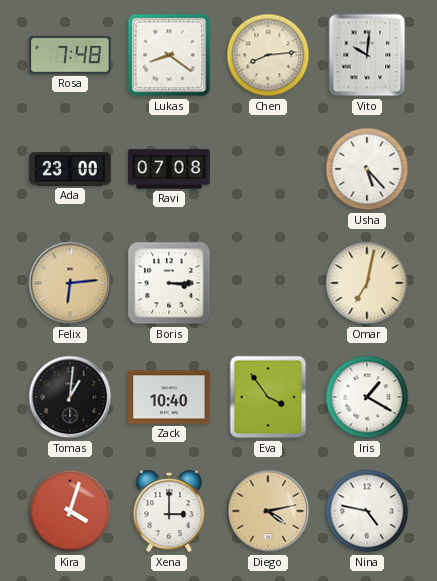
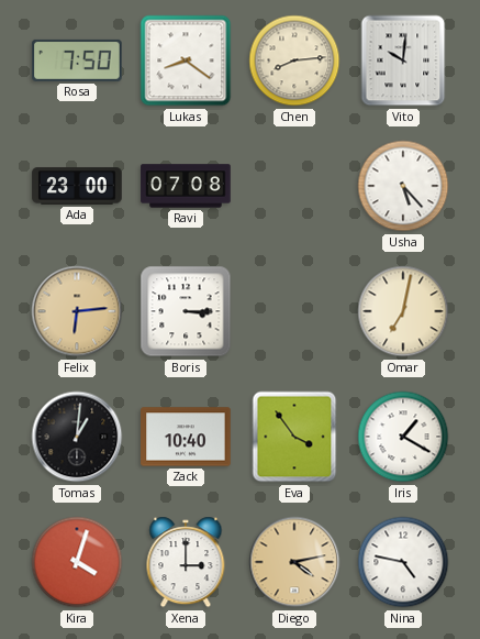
Rosa: 7:48 -> 7:50 (77, 60)
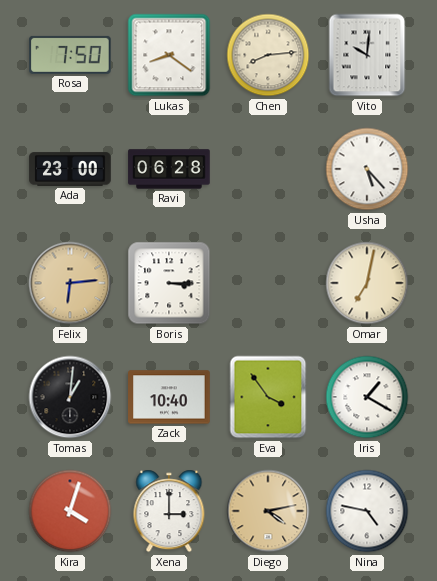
Ravi: 07:08 -> 06:28 (169, 169)
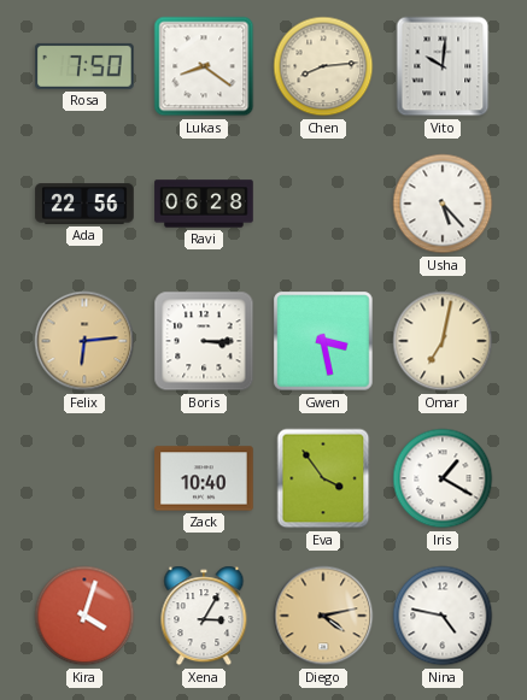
Ada: 23:00 -> 22:56 (84, 204)
Gwen: none -> 3:28 (323, 341)
Tomas: 1:01 -> none (70, 397)
Xena: 3:00 -> 3:05 (204, 616)
